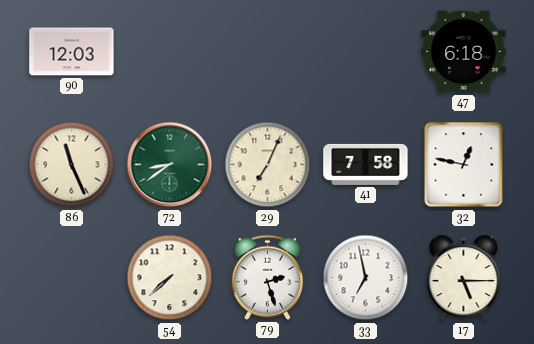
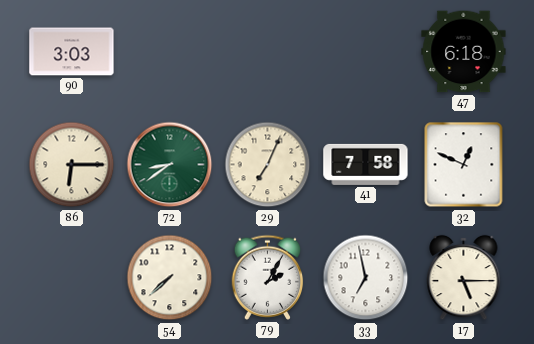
90: 12:03 -> 3:03 (72, 52)
86: 11:26 -> 6:15 (72, 165)
32: 12:47 -> 12:49 (464, 165)
79: 2:27 -> 2:05 (268, 277)
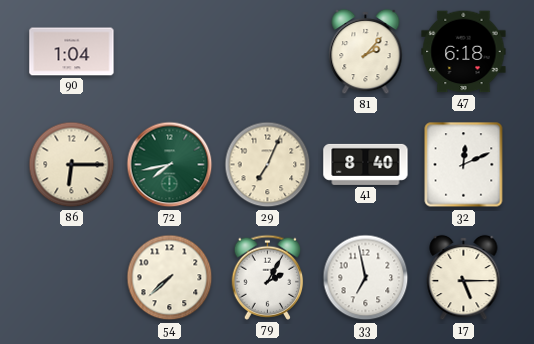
90: 3:03 -> 1:04 (72, 52)
81: none -> 2:07 (366, 52)
72: 8:39 -> 7:43 (170, 165)
41: 7:58 -> 8:40 (366, 164)
32: 12:49 -> 12:11 (464, 165)
